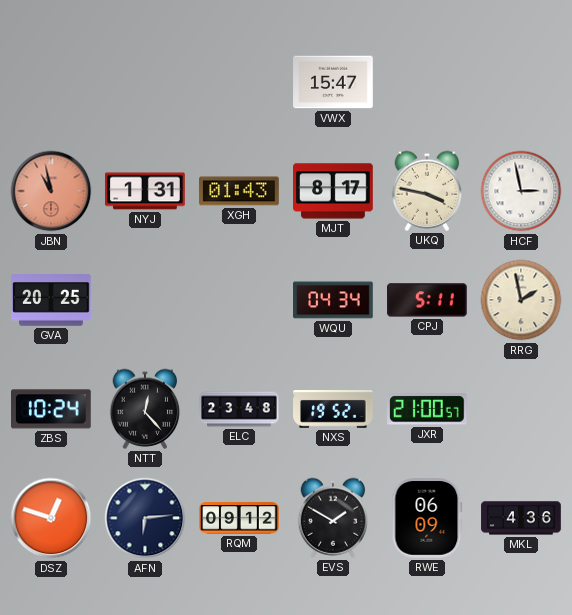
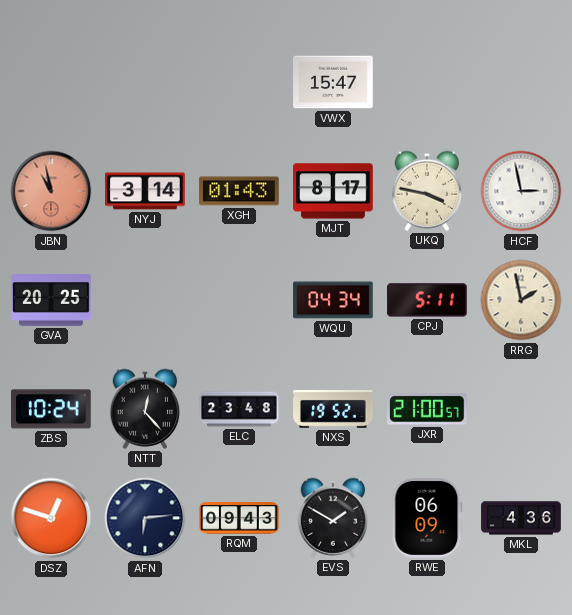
NYJ: 1:31 -> 3:14 (145, 191)
RQM: 09:12 -> 09:43 (239, 518)
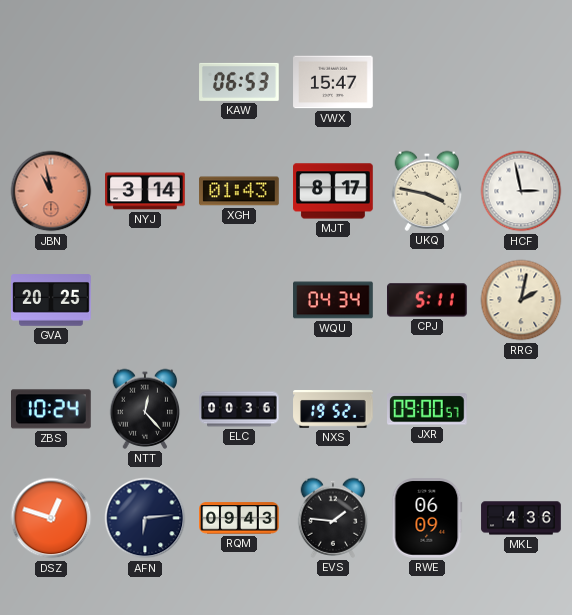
KAW: none -> 06:53 (239, 82)
RRG: 1:58 -> 2:02 (521, 300)
ELC: 23:48 -> 00:36 (239, 409)
JXR: 21:00 -> 09:00 (428, 409)
EVS: 1:50 -> 1:46 (333, 518)
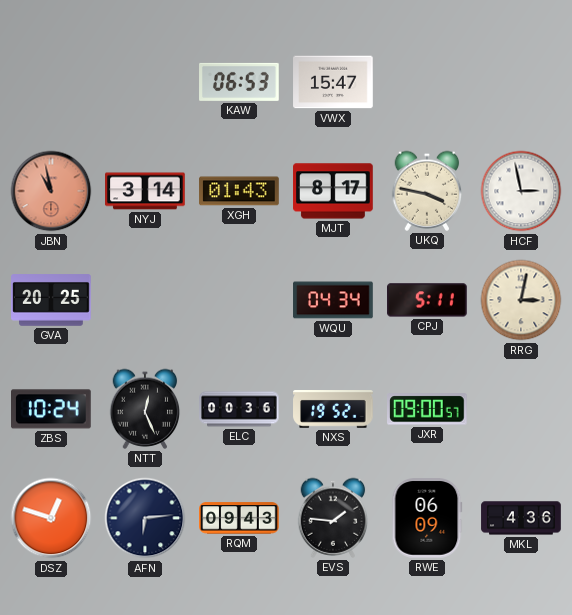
RRG: 2:02 -> 3:02 (521, 300)
NTT: 12:23 -> 12:26 (145, 409)
